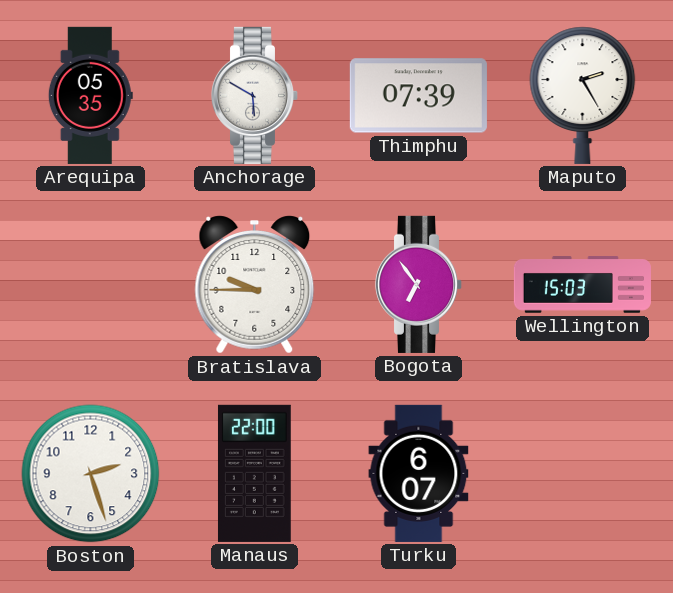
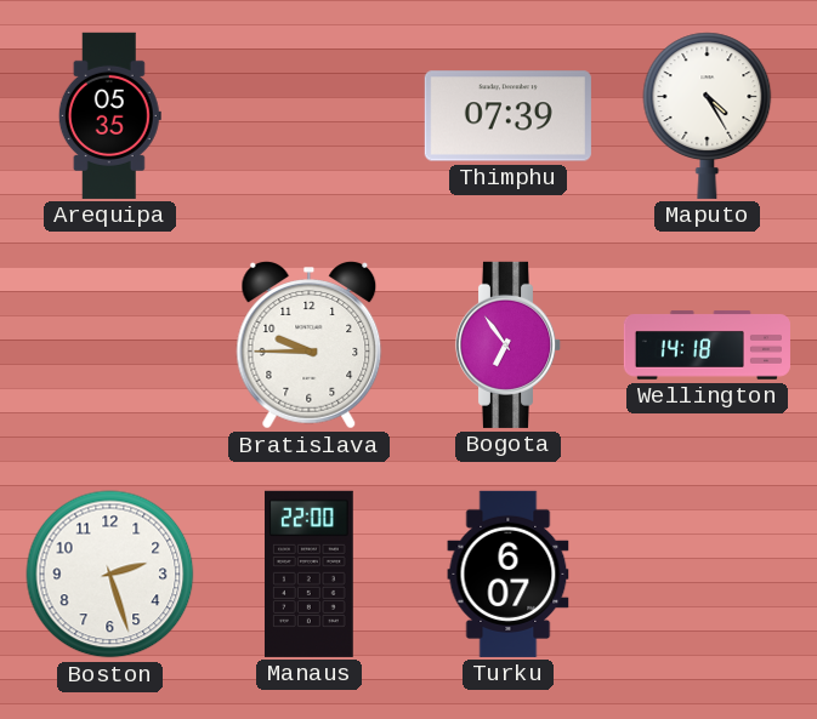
Anchorage: 5:50 -> none (255, 95)
Maputo: 2:25 -> 4:25 (708, 115)
Wellington: 15:03 -> 14:18 (707, 346)
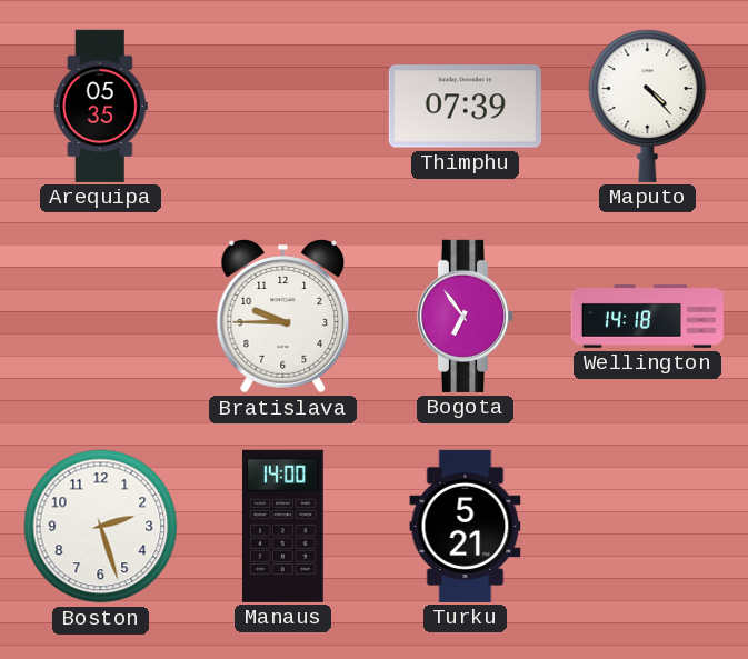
Maputo: 4:25 -> 4:23 (648, 106)
Manaus: 22:00 -> 14:00 (282, 526)
Turku: 6:07 -> 5:21 (466, 526)
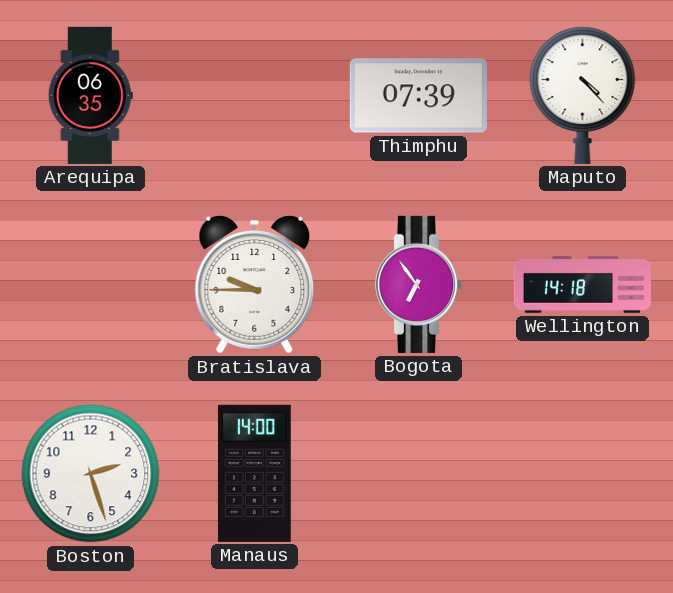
Arequipa: 05:35 -> 06:35 (90, 95)
Turku: 5:21 -> none (466, 526)
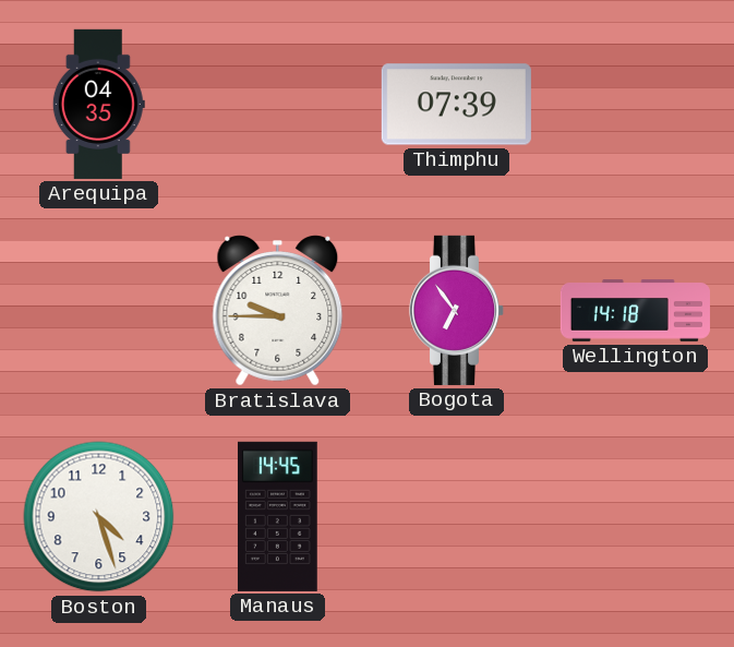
Arequipa: 06:35 -> 04:35 (98, 104)
Maputo: 4:23 -> none (583, 95)
Boston: 2:27 -> 4:27 (99, 517)
Manaus: 14:00 -> 14:45 (277, 516)
